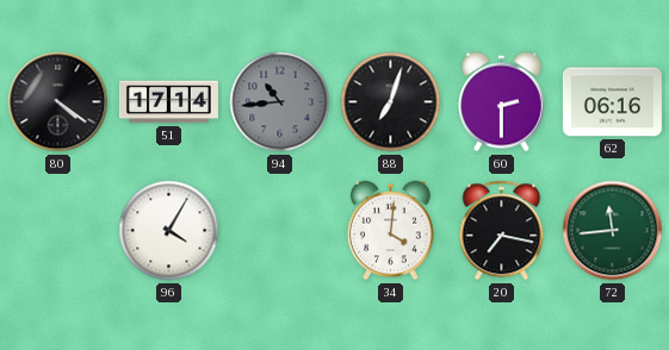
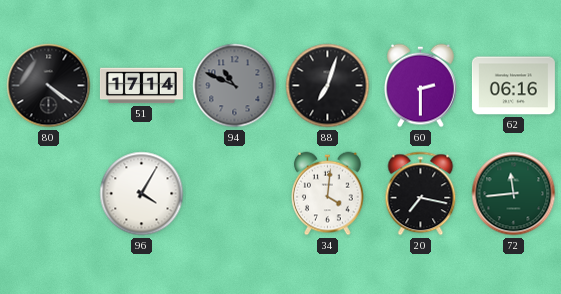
94: 10:44 -> 10:49 (235, 86)
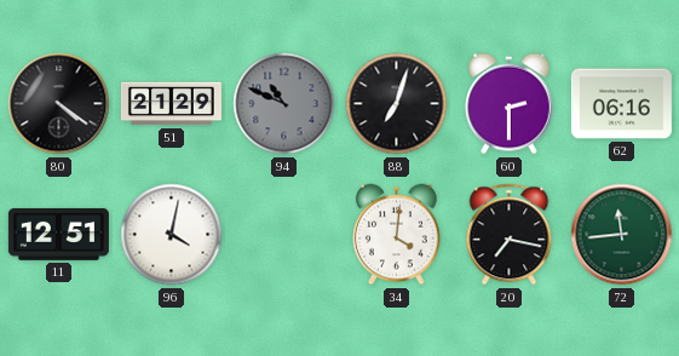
51: 17:14 -> 21:29 (171, 104)
11: none -> 12:51 (58, 234)
96: 4:05 -> 4:02 (172, 235)
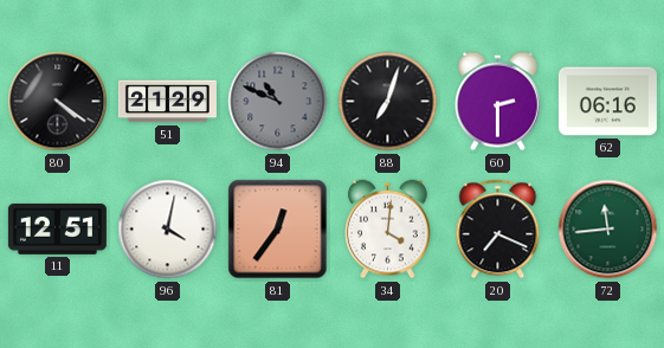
81: none -> 12:36 (278, 230)
20: 7:17 -> 7:19 (498, 230)
